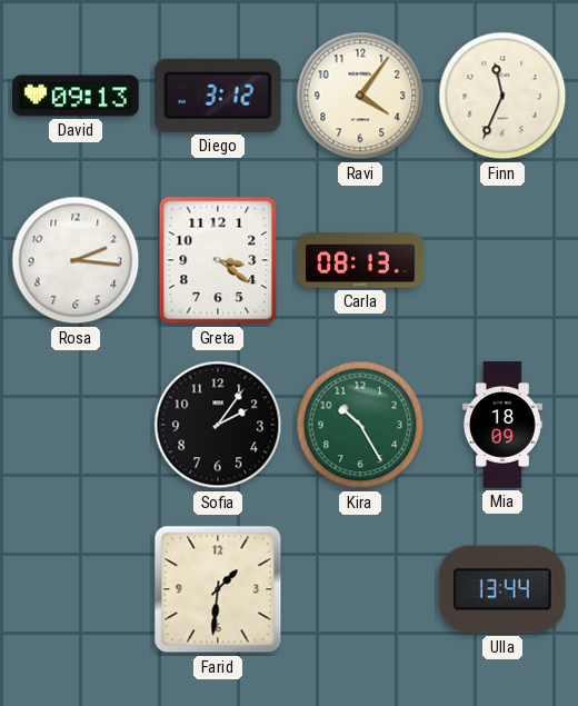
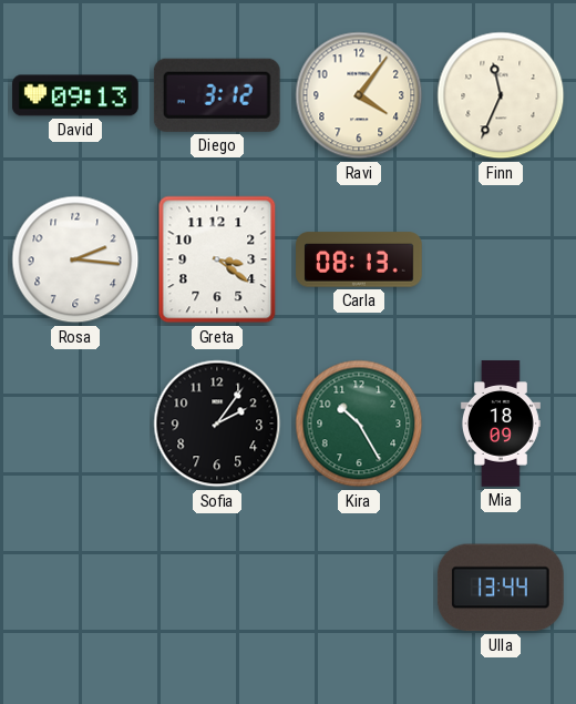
Farid: 1:31 -> none (218, 589)
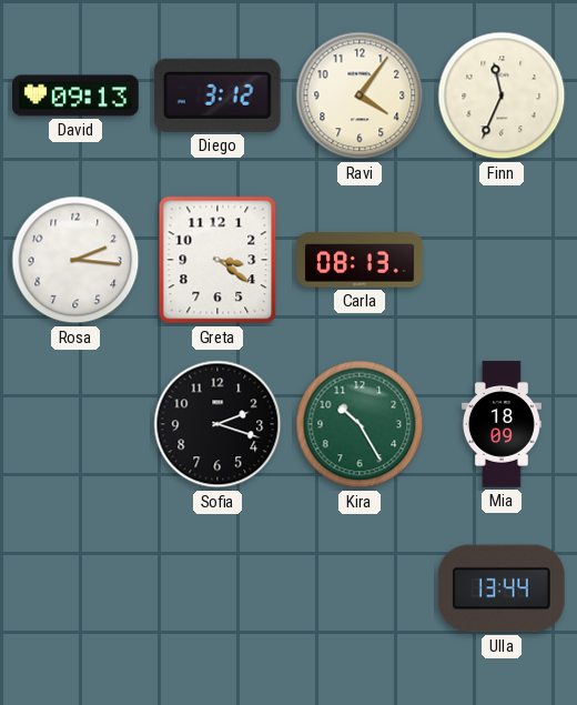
Sofia: 2:06 -> 2:18 (217, 424)
